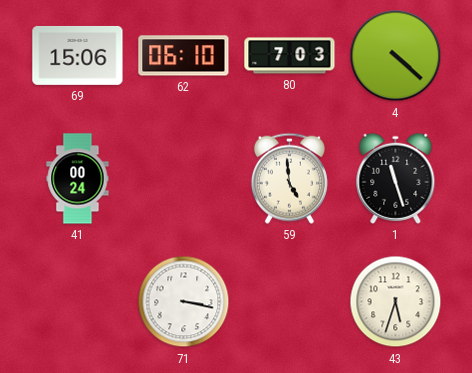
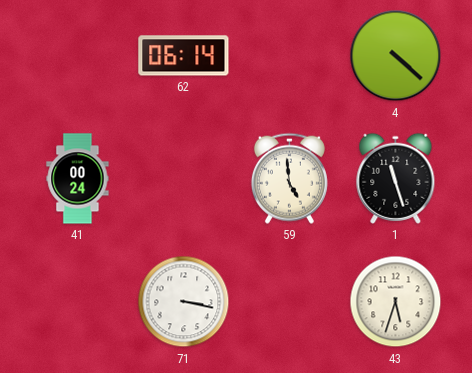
69: 15:06 -> none (78, 55)
62: 06:10 -> 06:14 (184, 56)
80: 7:03 -> none (290, 56)
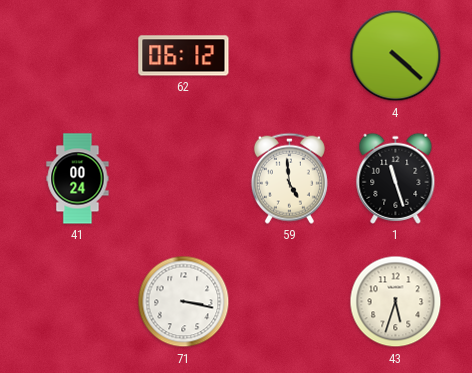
62: 06:14 -> 06:12 (184, 56)
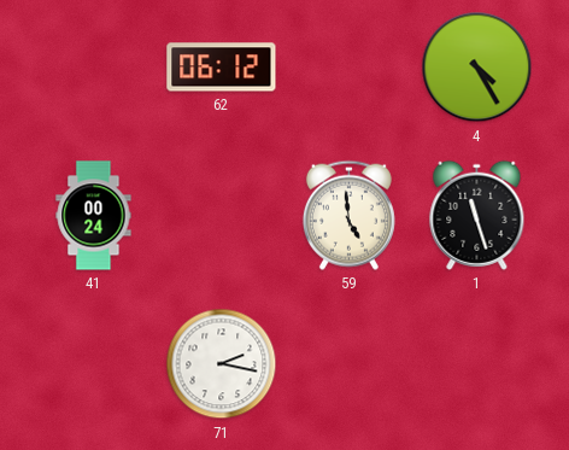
4: 4:22 -> 4:25 (477, 68)
71: 3:17 -> 2:17 (222, 364)
43: 5:33 -> none (396, 302)
